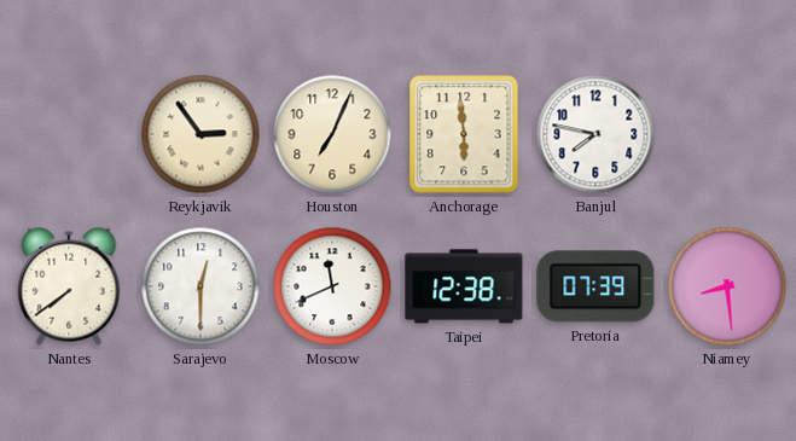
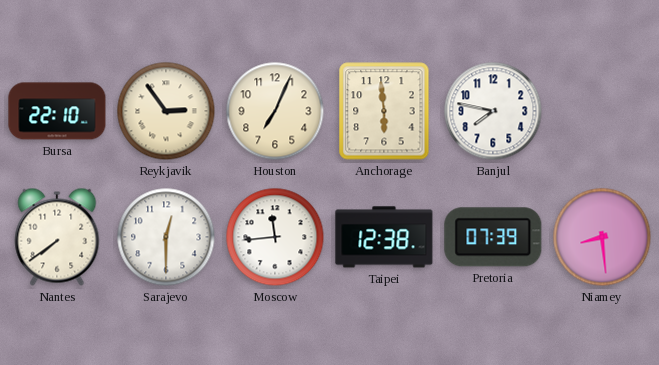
Bursa: none -> 22:10 (57, 111)
Moscow: 11:41 -> 11:44 (275, 237)
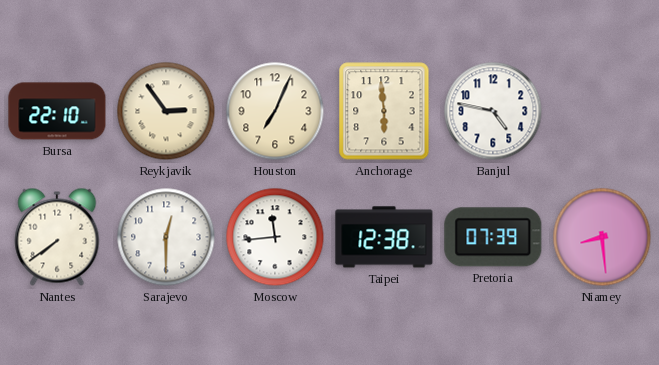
Banjul: 7:47 -> 4:47 (493, 111)
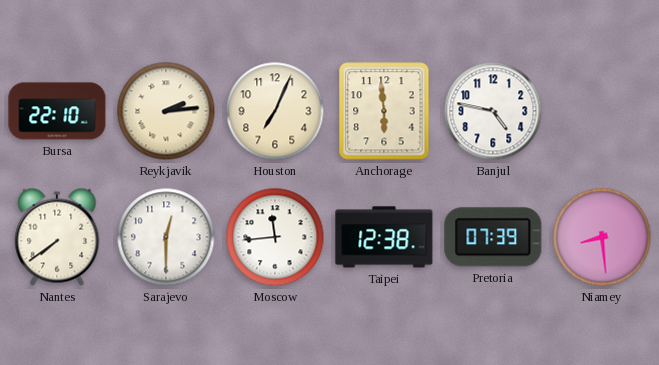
Reykjavik: 2:54 -> 2:14 (166, 111)
